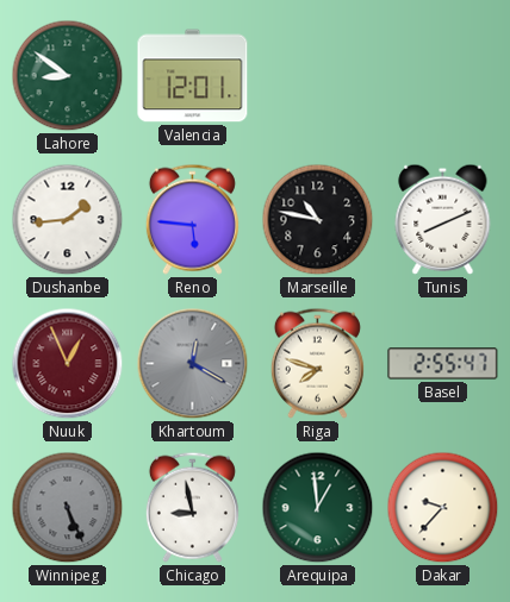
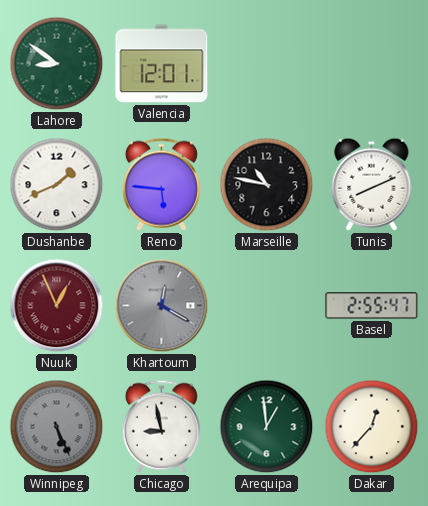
Dushanbe: 1:44 -> 1:41 (57, 185)
Riga: 7:48 -> none (317, 363)
Dakar: 9:37 -> 12:37 (372, 427)
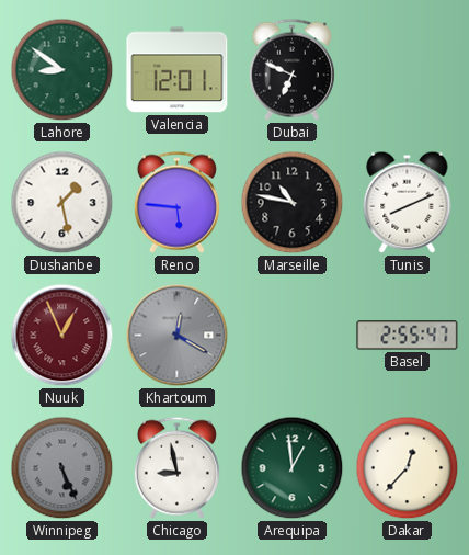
Dubai: none -> 6:49 (291, 69)
Dushanbe: 1:41 -> 1:28 (62, 203)
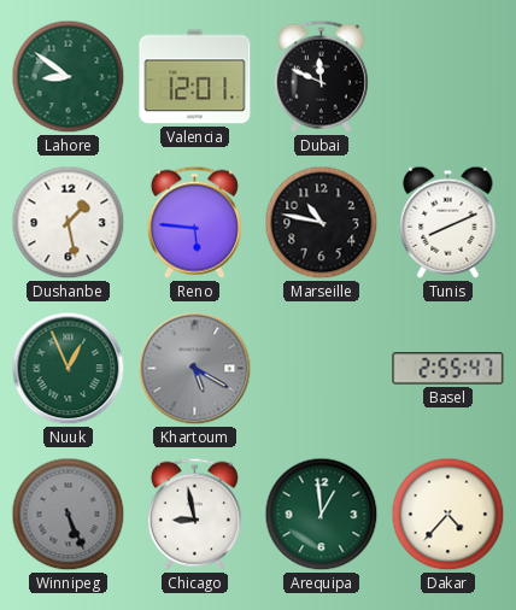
Dubai: 6:49 -> 11:49 (321, 76)
Nuuk dial: burgundy -> green (69, 369)
Khartoum: 12:20 -> 5:20 (195, 369)
Dakar: 12:37 -> 4:37 (448, 515)
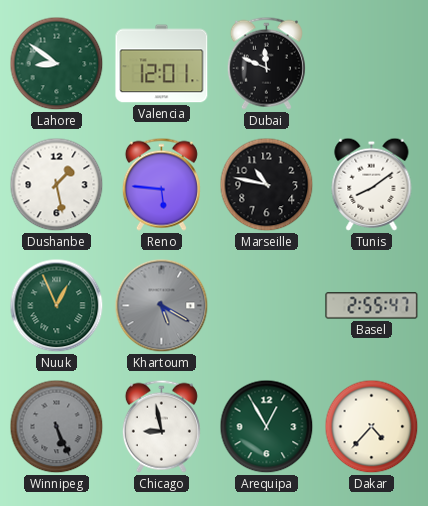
Tunis: 8:11 -> 8:09 (372, 184)
Arequipa: 12:59 -> 12:55 (267, 427)
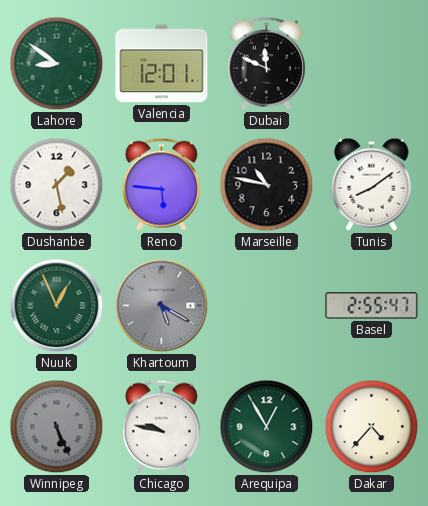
Chicago: 8:58 -> 9:47 (161, 426)
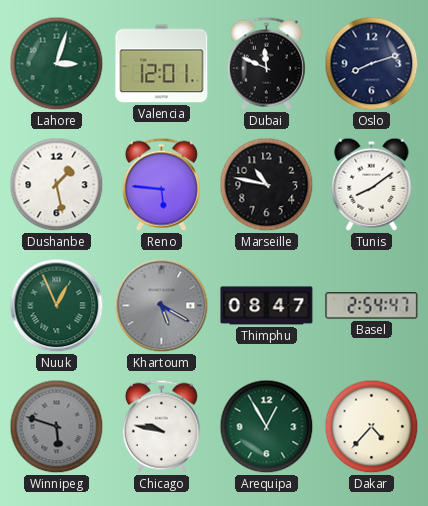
Lahore: 8:51 -> 3:03 (57, 64)
Oslo: none -> 8:12 (372, 64)
Thimphu: none -> 08:47 (267, 306)
Basel: 2:55 -> 2:54 (372, 306)
Winnipeg: 5:26 -> 5:48 (57, 427)
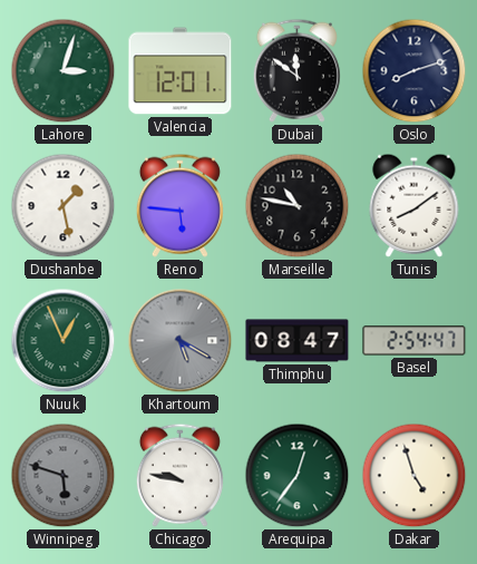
Dubai: 11:49 -> 11:51 (296, 70)
Arequipa: 12:55 -> 12:36 (298, 476)
Dakar: 4:37 -> 4:57 (415, 476)
